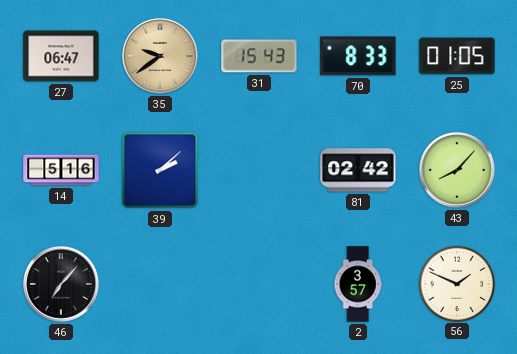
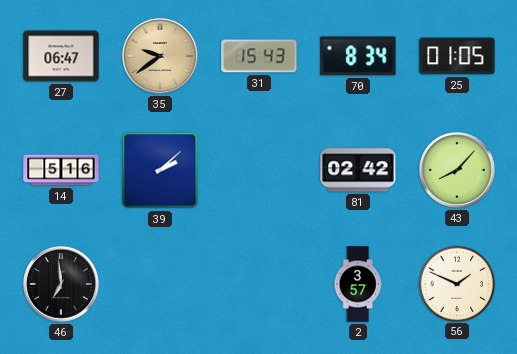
70: 8:33 -> 8:34 (358, 56)
46: 7:07 -> 6:59 (62, 285)
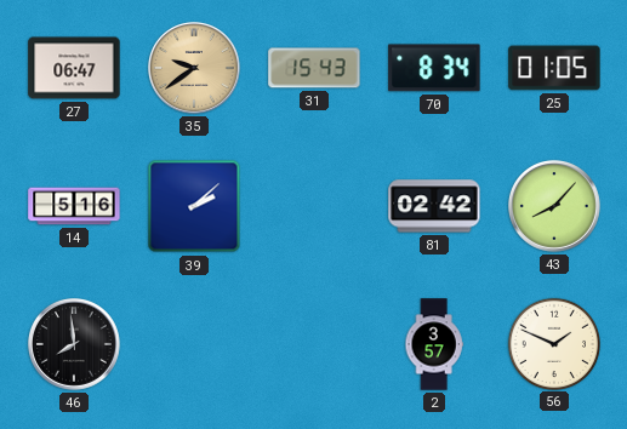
46: 6:59 -> 7:59 (75, 345)
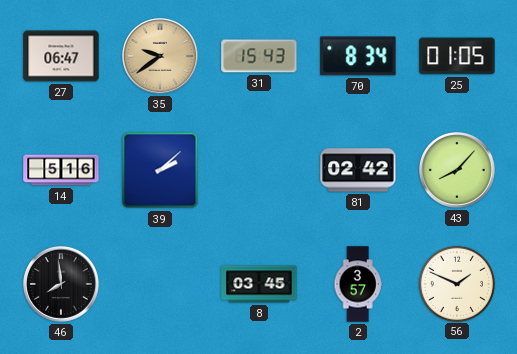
8: none -> 03:45 (259, 284)
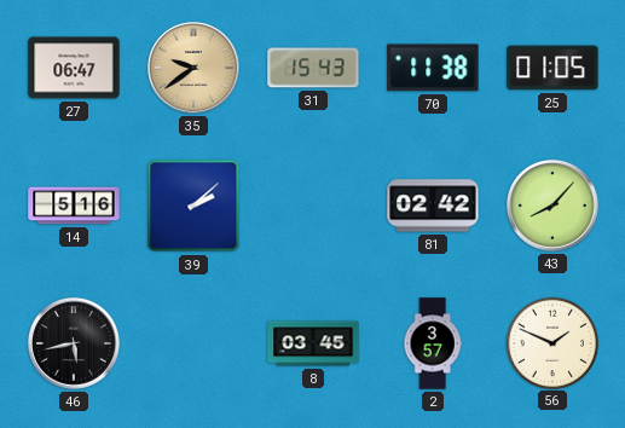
70: 8:34 -> 11:38 (433, 68)
46: 7:59 -> 5:43 (75, 345)
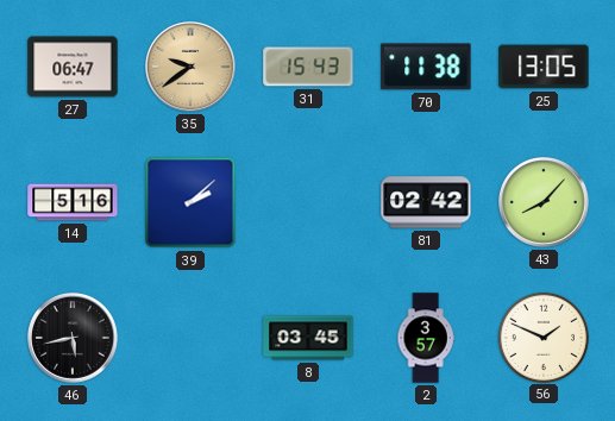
25: 01:05 -> 13:05 (544, 67)
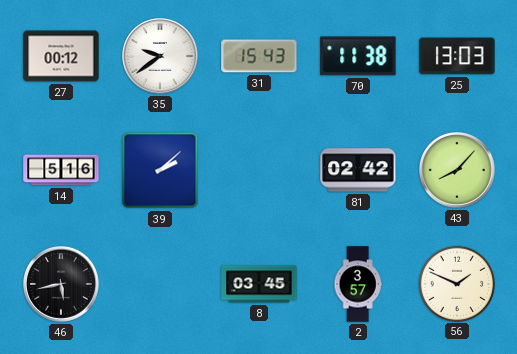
27: 06:47 -> 00:12 (61, 56)
35 dial: champagne -> white (161, 57)
25: 13:05 -> 13:03 (457, 56)
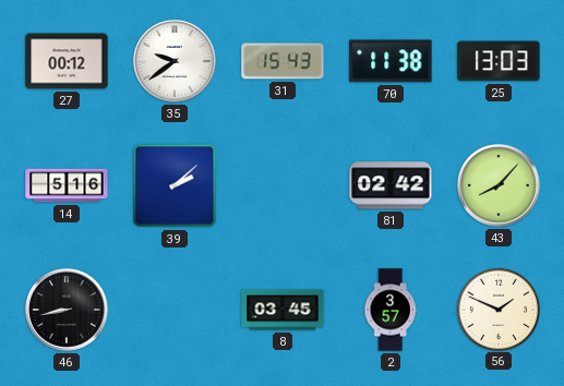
46: 5:43 -> 8:43 (68, 311)
